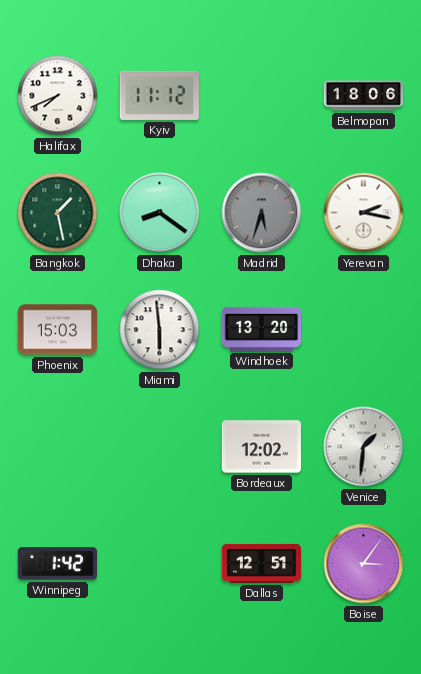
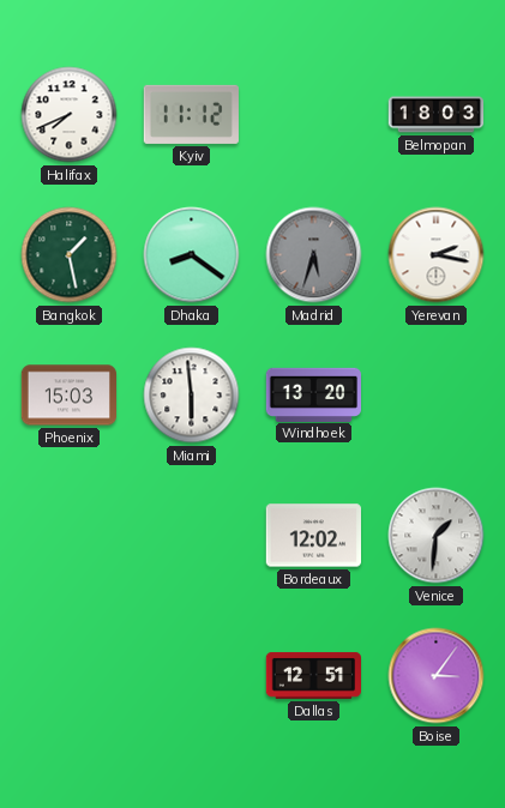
Belmopan: 18:06 -> 18:03 (437, 115)
Winnipeg: 1:42 -> none (57, 564)
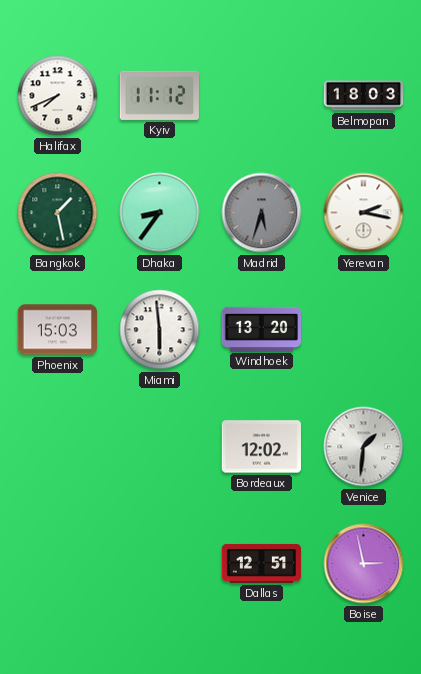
Dhaka: 8:21 -> 8:36 (160, 213)
Boise: 3:06 -> 2:58 (364, 564)
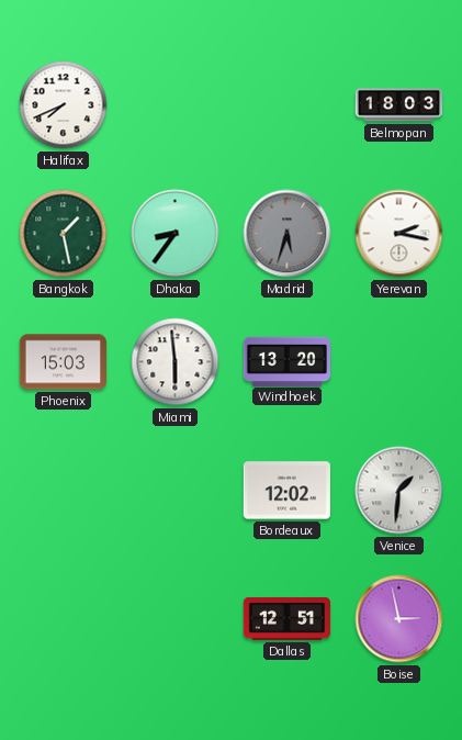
Kyiv: 11:12 -> none (159, 95)
